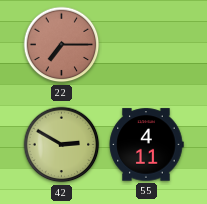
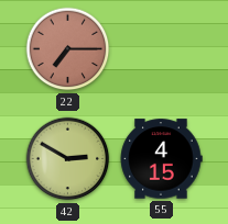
55: 4:11 -> 4:15 (161, 159)
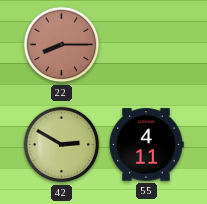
22: 7:15 -> 8:15 (62, 45)
55: 4:15 -> 4:11 (146, 145)
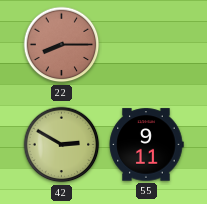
55: 4:11 -> 9:11 (146, 145)
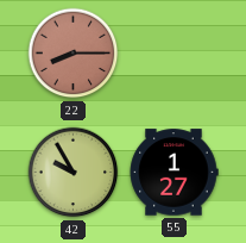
42: 2:50 -> 9:55 (74, 173)
55: 9:11 -> 1:27 (174, 173)
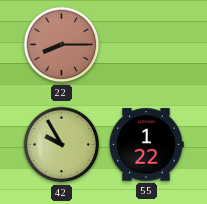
55: 1:27 -> 1:22 (146, 145)
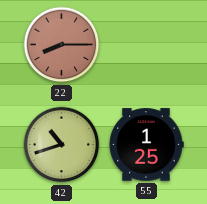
42: 9:55 -> 10:42 (62, 145)
55: 1:22 -> 1:25 (146, 145)
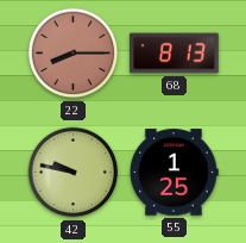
68: none -> 8:13 (175, 54)
42: 10:42 -> 9:47 (74, 173)
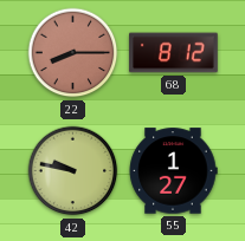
68: 8:13 -> 8:12 (174, 53)
55: 1:25 -> 1:27 (173, 171)
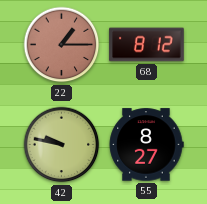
22: 8:15 -> 1:15 (62, 45)
55: 1:27 -> 8:27 (146, 145)
